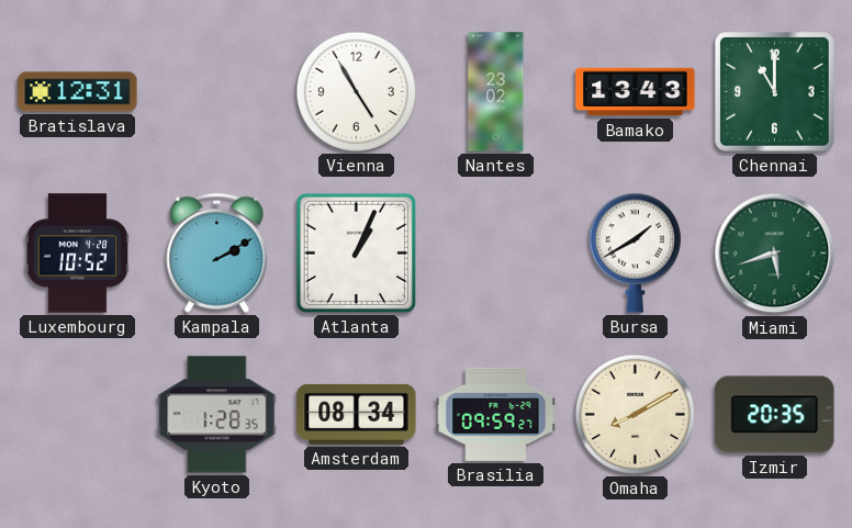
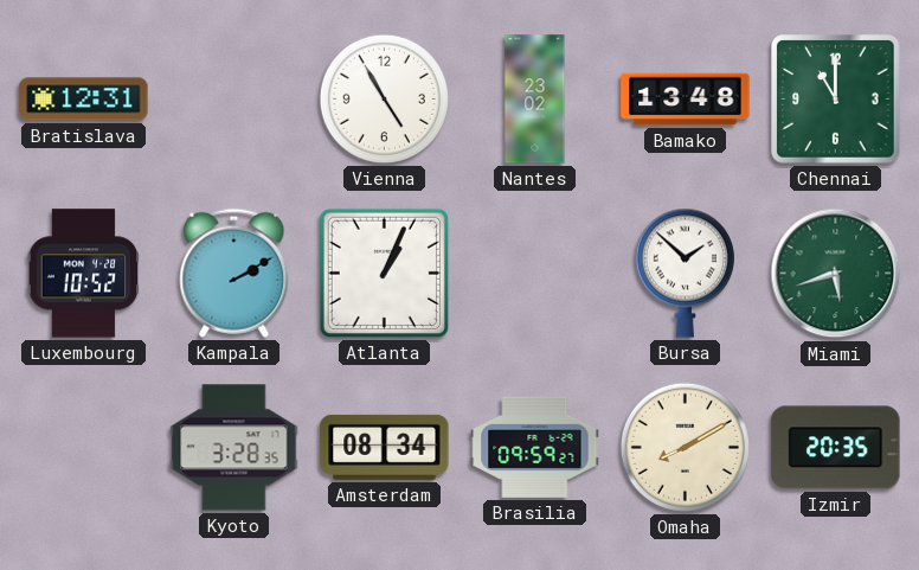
Bamako: 13:43 -> 13:48 (686, 100)
Bursa: 1:40 -> 1:52 (685, 273)
Kyoto: 1:28 -> 3:28 (234, 448)
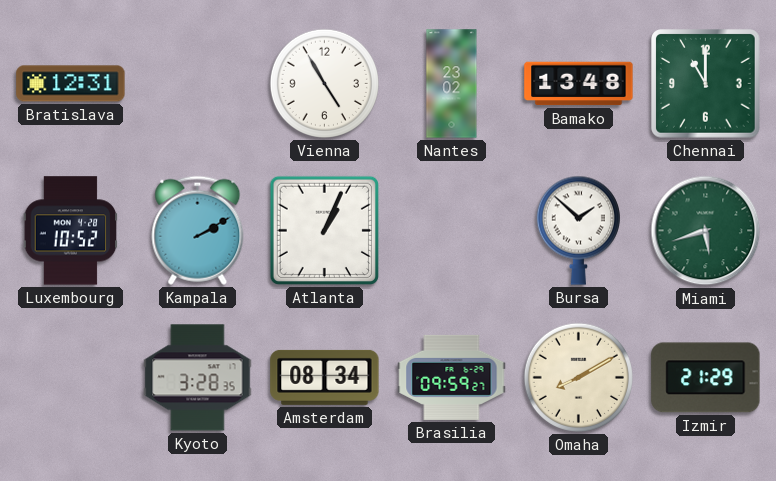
Izmir: 20:35 -> 21:29 (706, 378)
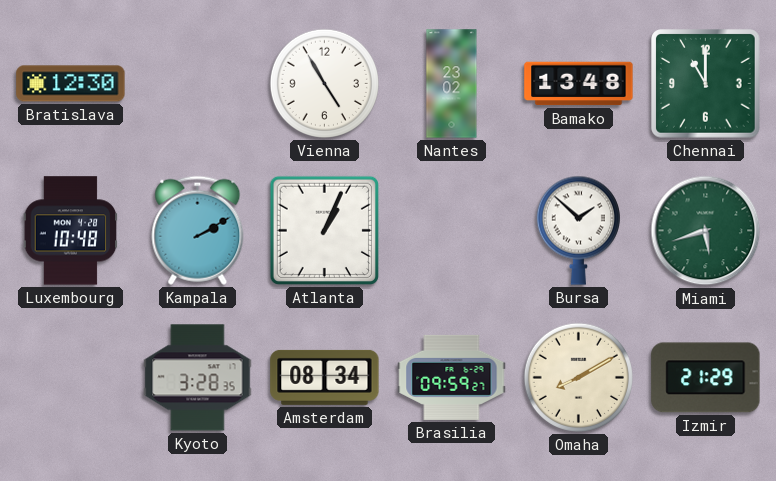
Bratislava: 12:31 -> 12:30 (71, 84)
Luxembourg: 10:52 -> 10:48 (71, 231)
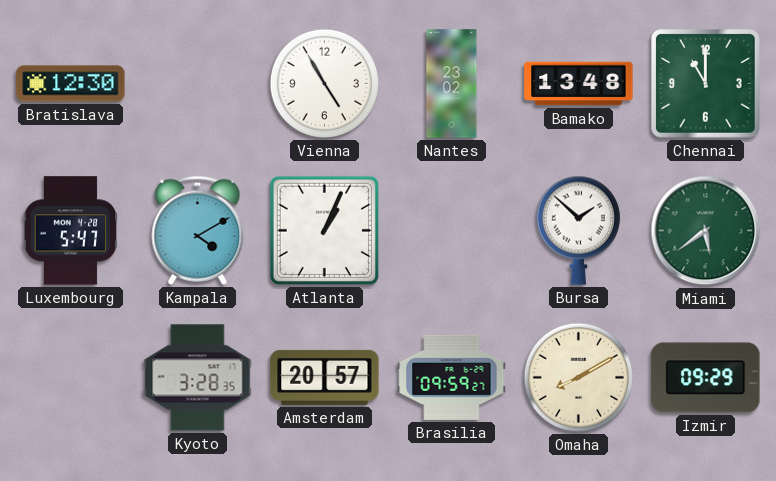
Luxembourg: 10:48 -> 5:47 (71, 231)
Kampala: 2:10 -> 4:10 (198, 230)
Miami: 5:42 -> 5:39 (706, 231)
Amsterdam: 08:34 -> 20:57 (325, 377)
Izmir: 21:29 -> 09:29 (706, 378)
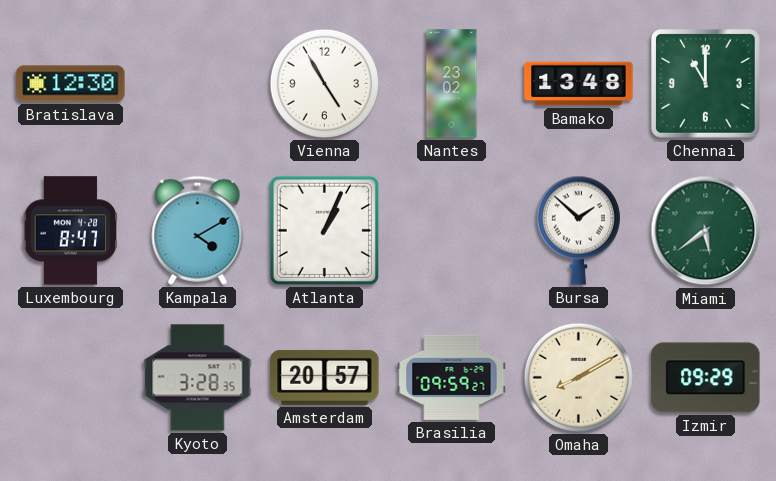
Luxembourg: 5:47 -> 8:47 (71, 231)
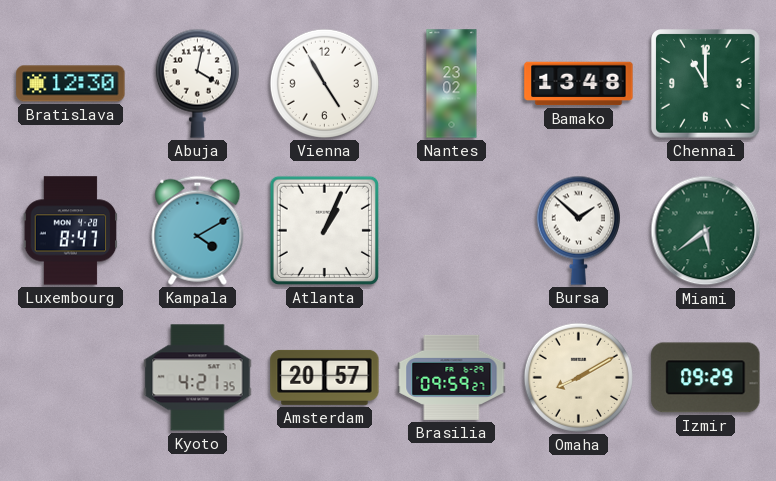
Abuja: none -> 4:02 (197, 83)
Kyoto: 3:28 -> 4:21 (198, 378)
